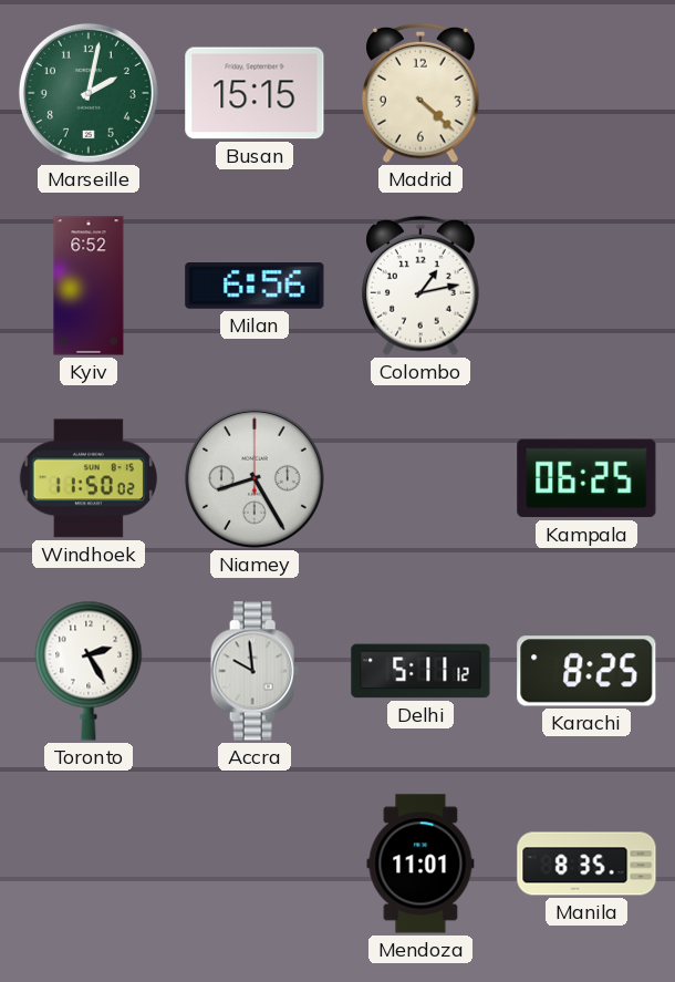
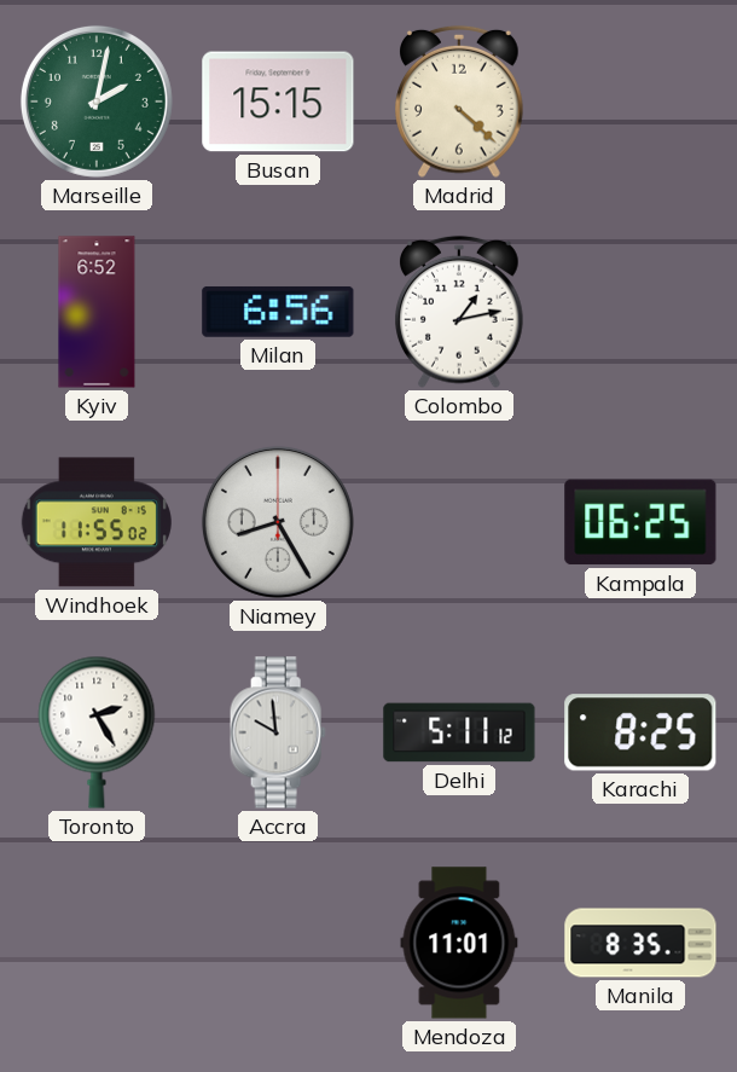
Windhoek: 11:50 -> 11:55 (97, 522)
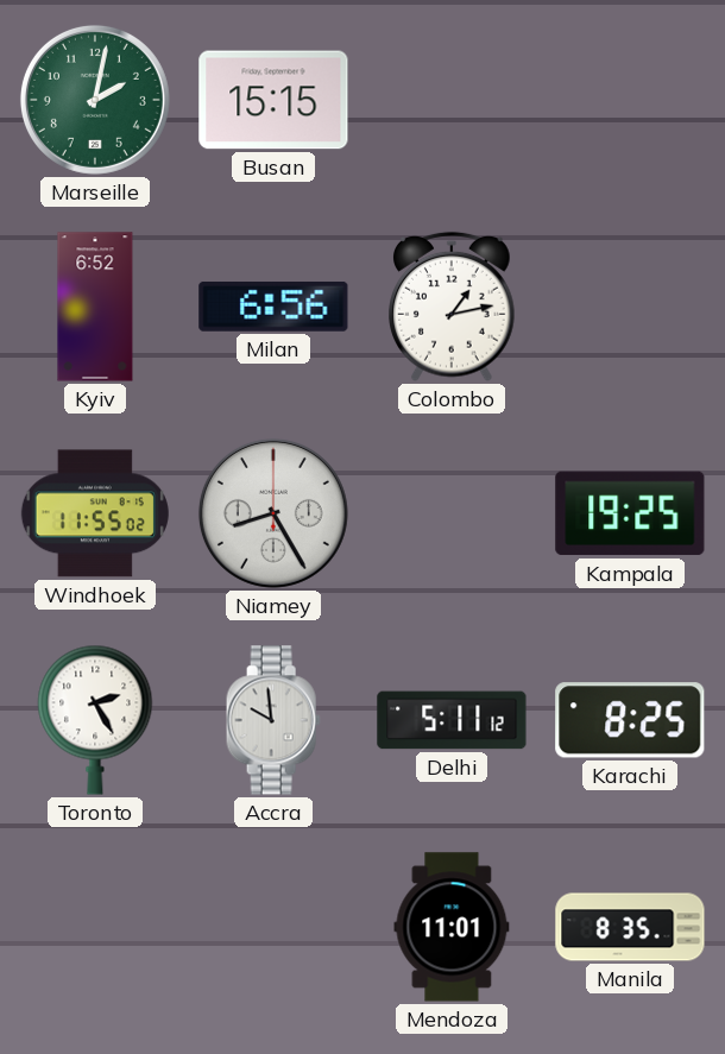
Madrid: 4:22 -> none (460, 102)
Kampala: 06:25 -> 19:25 (630, 513)
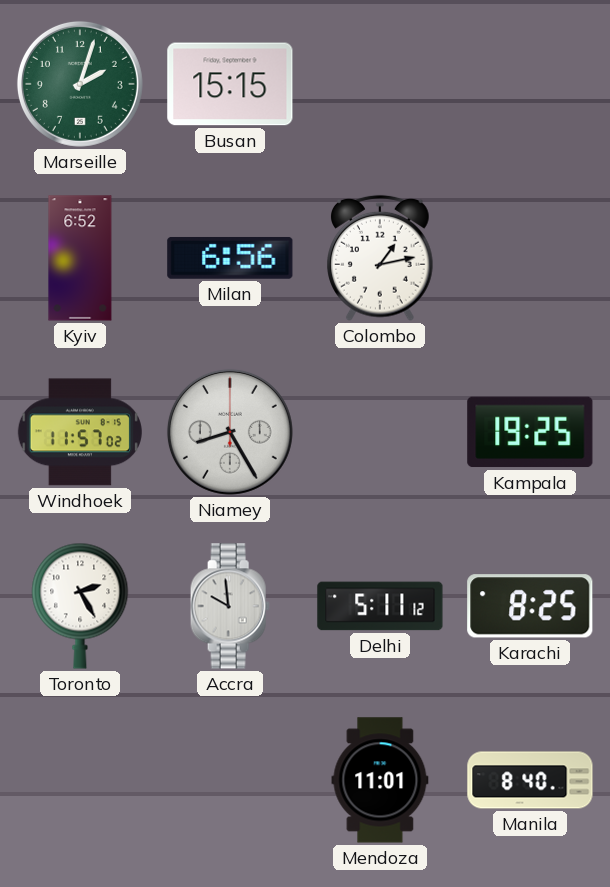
Marseille: 2:02 -> 2:03 (80, 84)
Windhoek: 11:55 -> 11:57 (80, 432)
Manila: 8:35 -> 8:40 (530, 780)
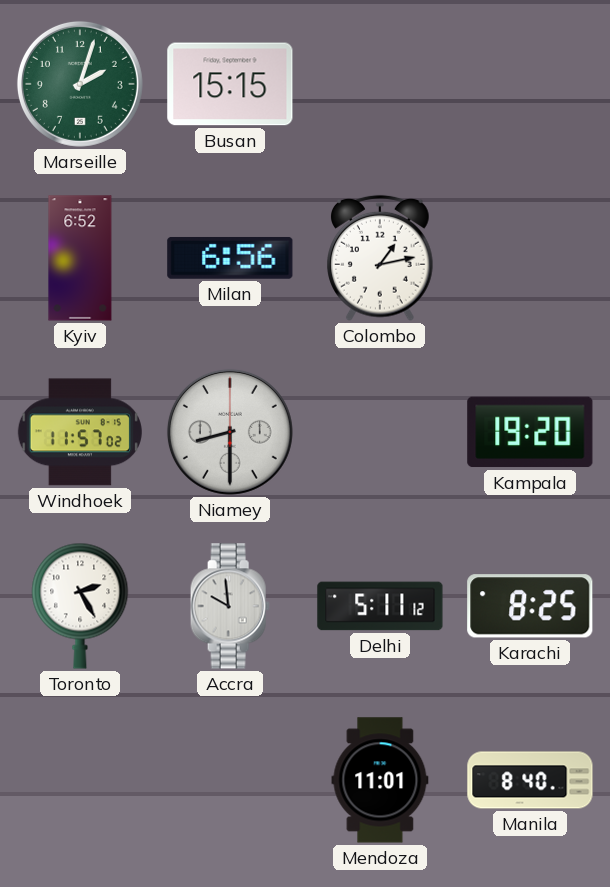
Niamey: 8:25 -> 8:30 (230, 432)
Kampala: 19:25 -> 19:20 (530, 432)
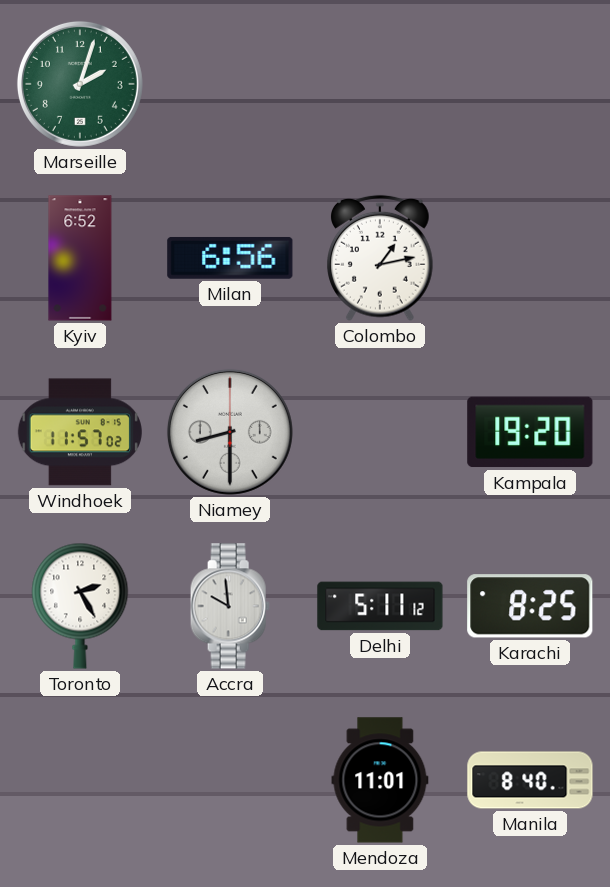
Busan: 15:15 -> none (230, 84)
